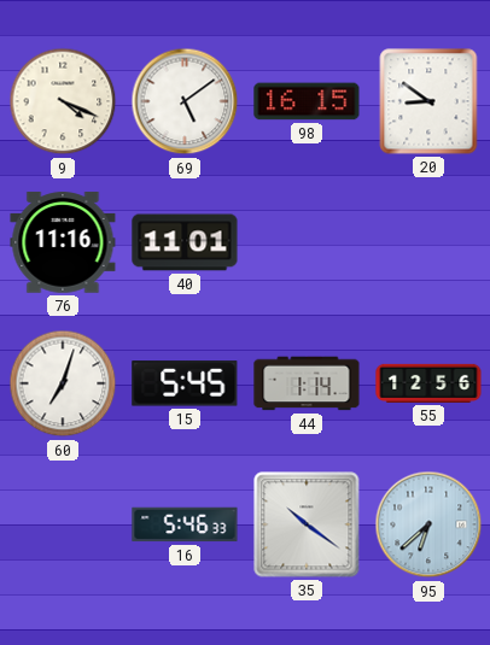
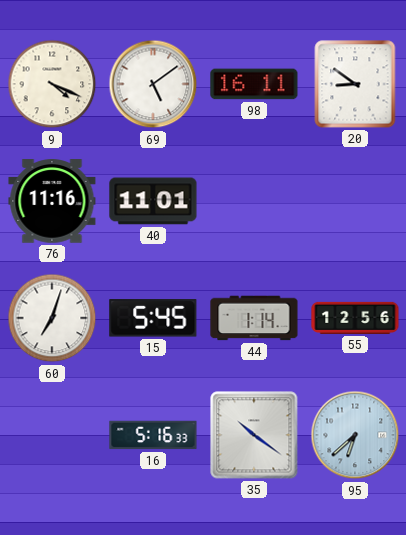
98: 16:15 -> 16:11 (254, 84)
16: 5:46 -> 5:16 (153, 435)
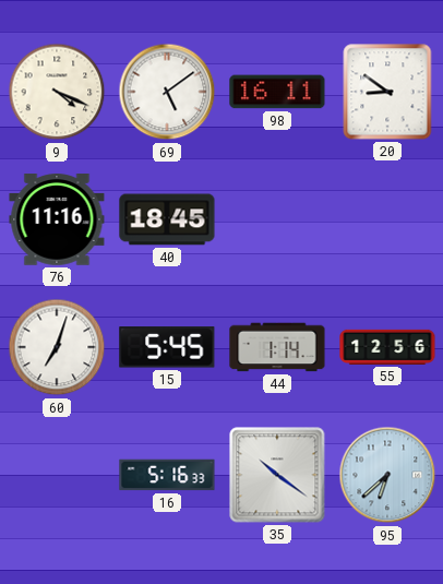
40: 11:01 -> 18:45 (167, 219)
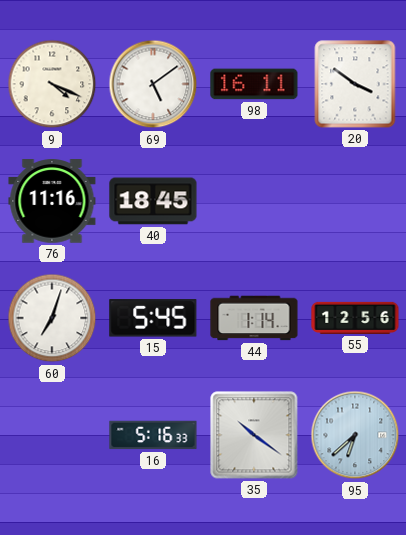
20: 8:51 -> 3:51 (355, 84)
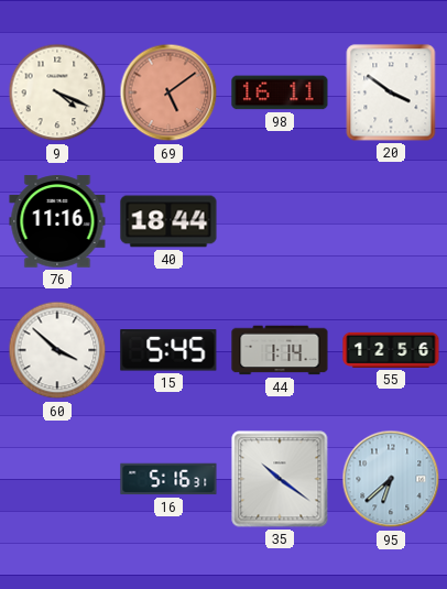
69 dial: white -> salmon (168, 92)
40: 18:45 -> 18:44 (168, 221)
60: 7:03 -> 3:52 (57, 350)
16: 5:16:33 -> 5:16:31 (168, 479)
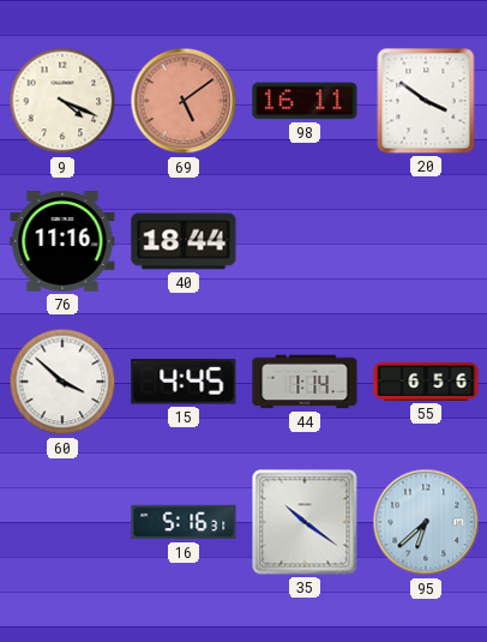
15: 5:45 -> 4:45 (184, 382)
55: 12:56 -> 6:56 (426, 382)
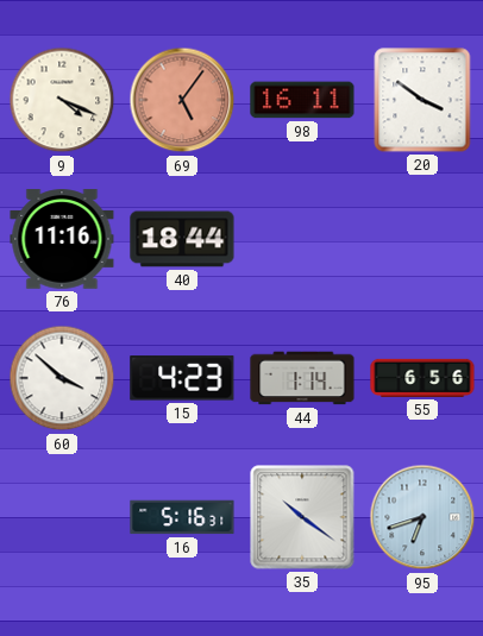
69: 5:09 -> 5:06 (182, 100)
15: 4:45 -> 4:23 (182, 378)
95: 6:38 -> 6:42 (422, 517)
